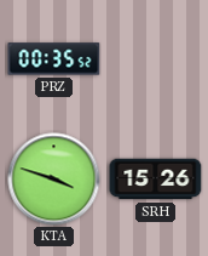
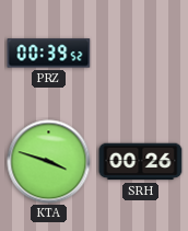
PRZ: 00:35 -> 00:39 (49, 54)
SRH: 15:26 -> 00:26 (141, 162)
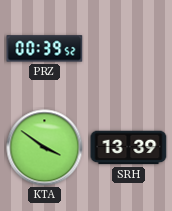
KTA: 3:48 -> 3:51 (45, 148)
SRH: 00:26 -> 13:39 (129, 148)
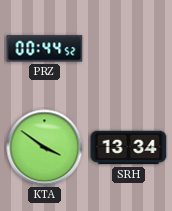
PRZ: 00:39 -> 00:44 (45, 49)
SRH: 13:39 -> 13:34 (129, 148)
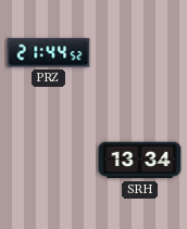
PRZ: 00:44 -> 21:44 (49, 53)
KTA: 3:51 -> none (45, 148)
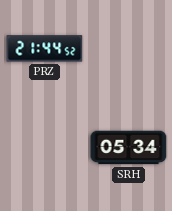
SRH: 13:34 -> 05:34 (129, 148)
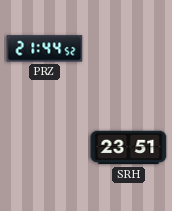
SRH: 05:34 -> 23:51 (129, 148)
